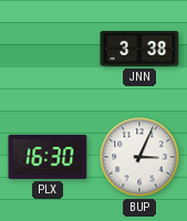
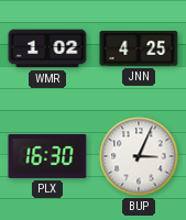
WMR: none -> 1:02 (47, 48)
JNN: 3:38 -> 4:25 (139, 50)
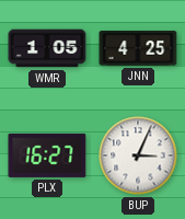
WMR: 1:02 -> 1:05 (47, 48)
PLX: 16:30 -> 16:27 (47, 155)
